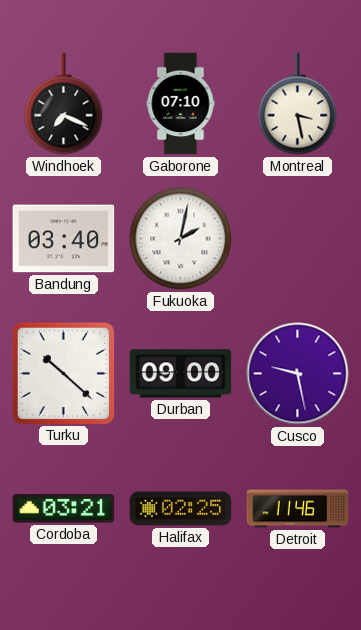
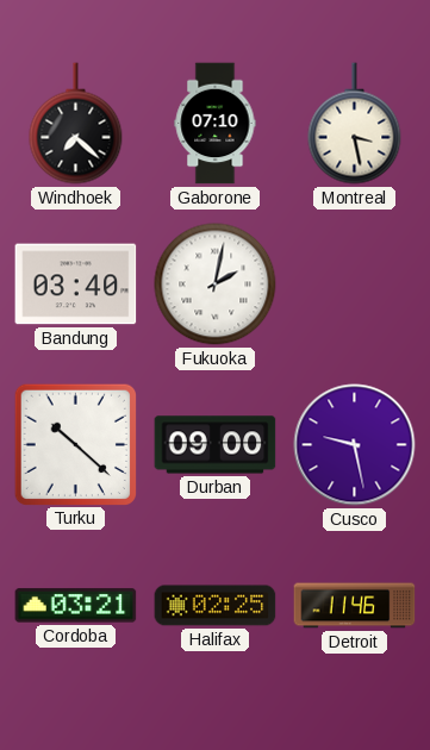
Windhoek: 7:19 -> 7:22 (76, 124)
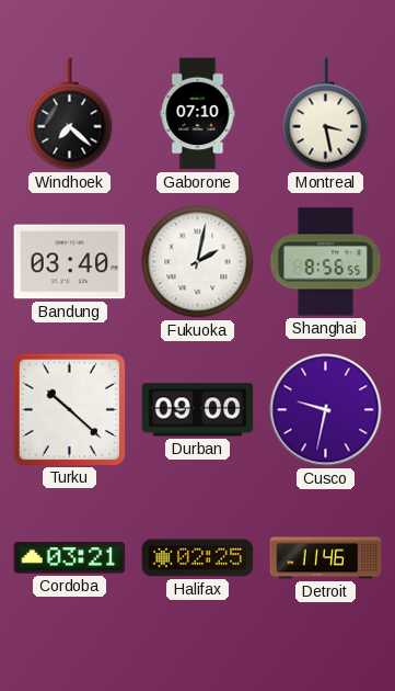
Shanghai: none -> 8:56 (326, 262)
Cusco: 9:28 -> 9:32 (326, 410)
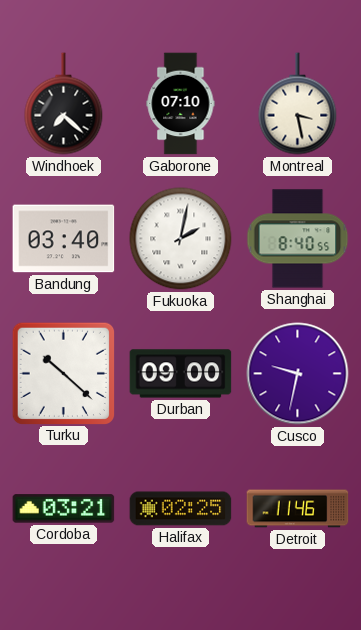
Shanghai: 8:56 -> 8:40 (298, 239)
